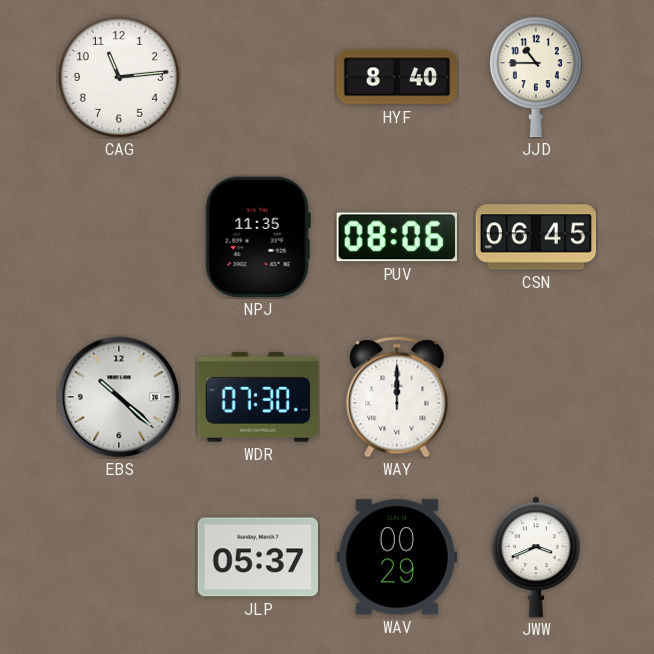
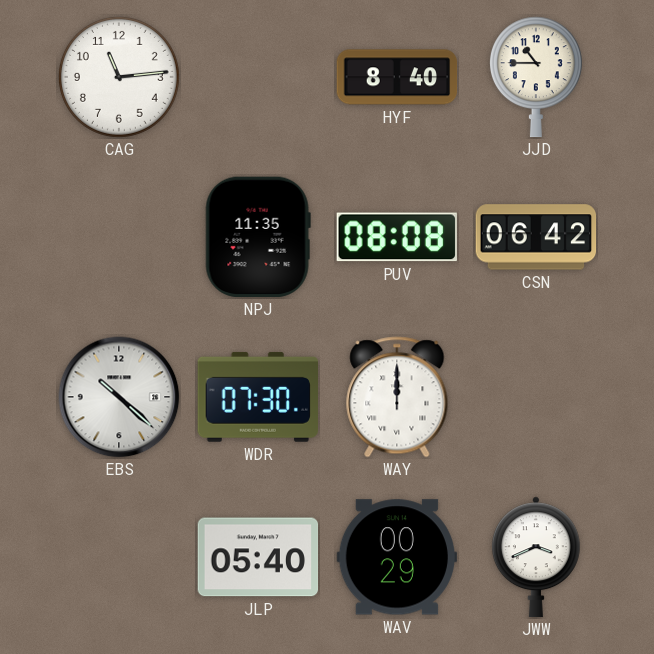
PUV: 08:06 -> 08:08 (397, 237)
CSN: 06:45 -> 06:42 (536, 237)
JLP: 05:37 -> 05:40 (258, 557)
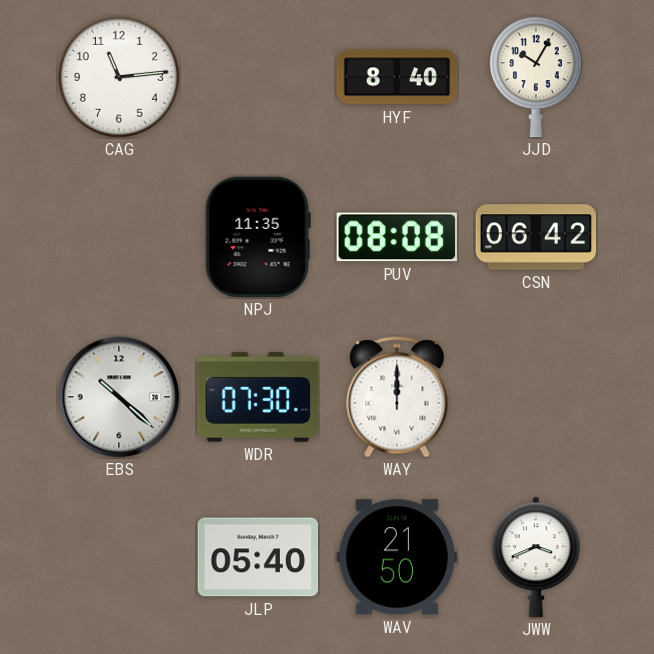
JJD: 10:45 -> 10:05 (536, 77)
WAV: 00:29 -> 21:50 (397, 557)
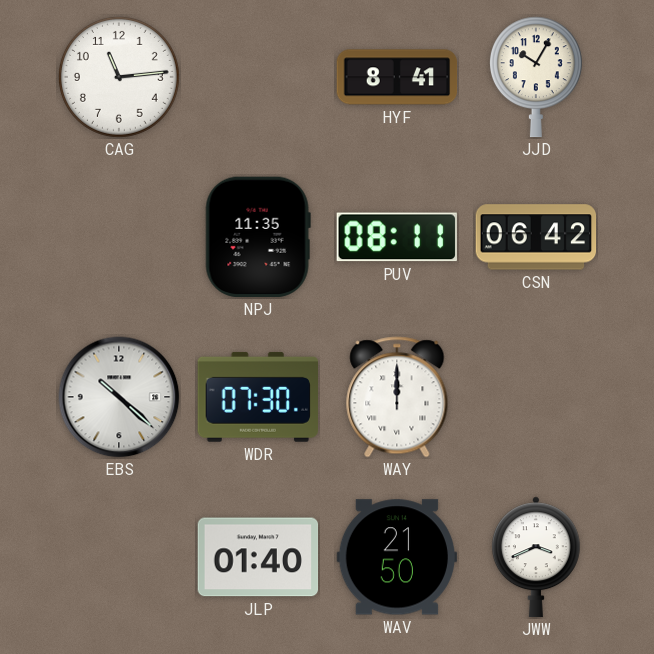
HYF: 8:40 -> 8:41 (397, 77)
PUV: 08:08 -> 08:11 (397, 237)
JLP: 05:40 -> 01:40 (258, 557)
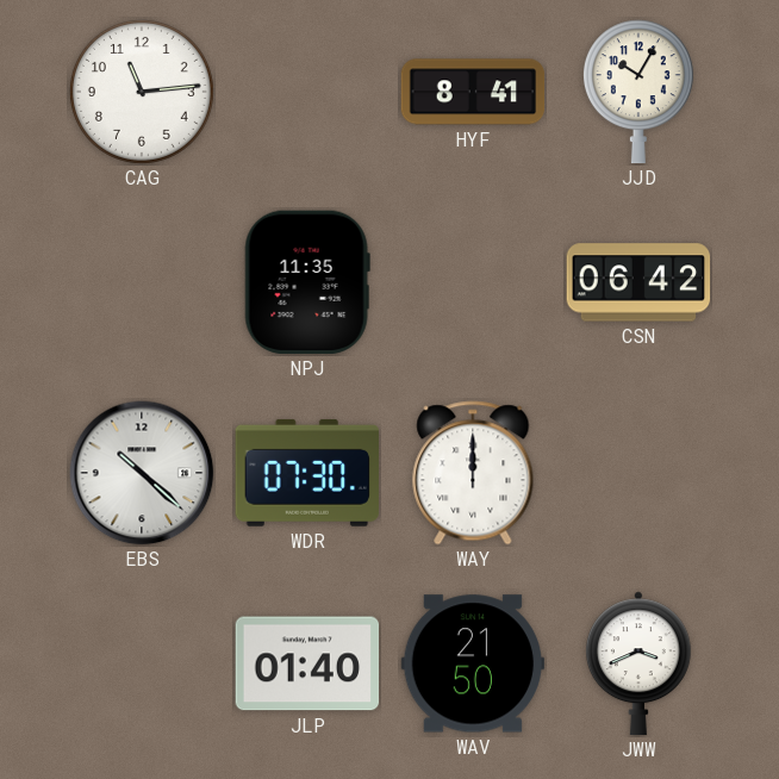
PUV: 08:11 -> none (397, 237)
